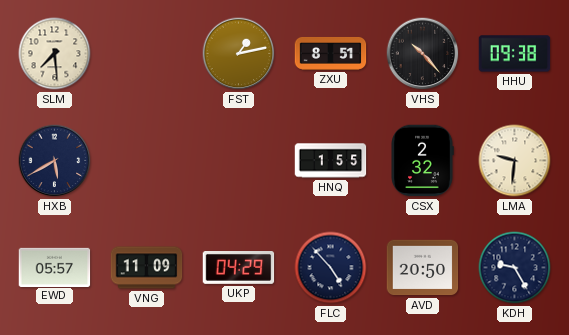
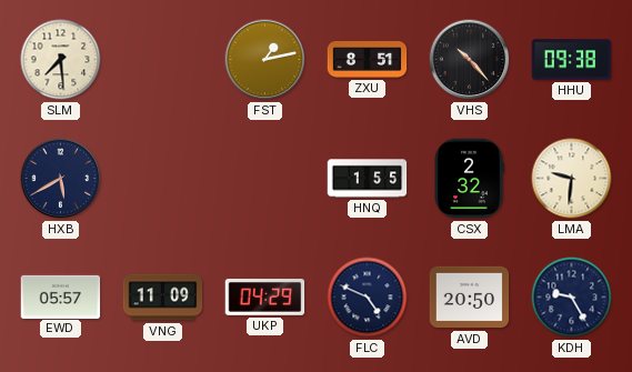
FLC: 4:53 -> 4:49 (368, 298)
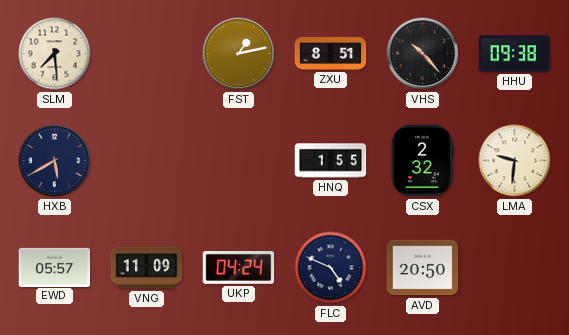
UKP: 04:29 -> 04:24 (239, 268)
KDH: 9:25 -> none (572, 298)
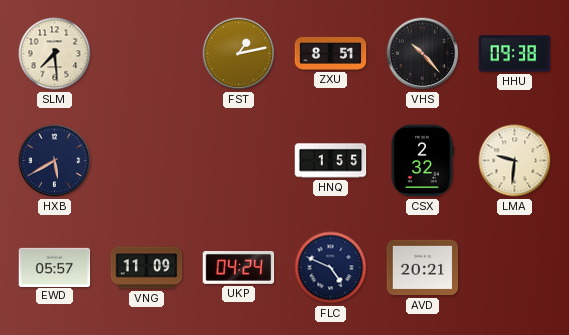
AVD: 20:50 -> 20:21 (423, 268)
